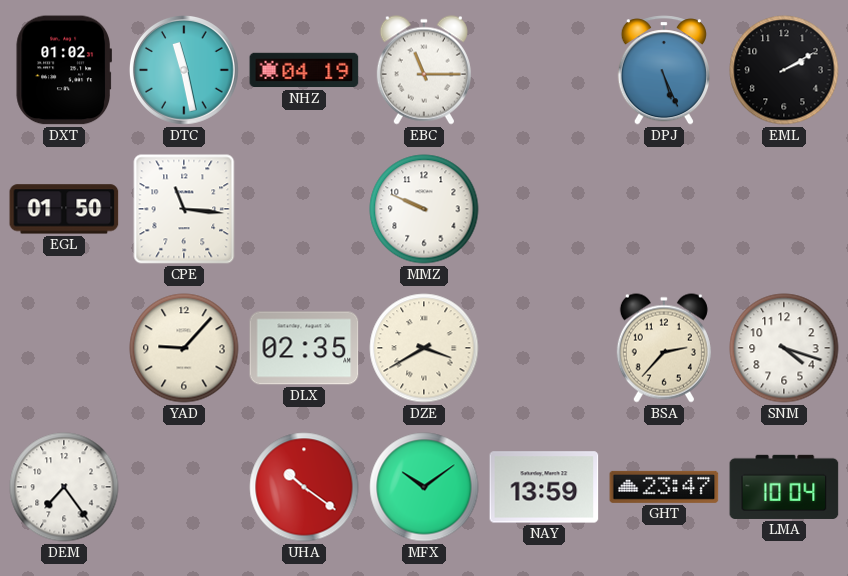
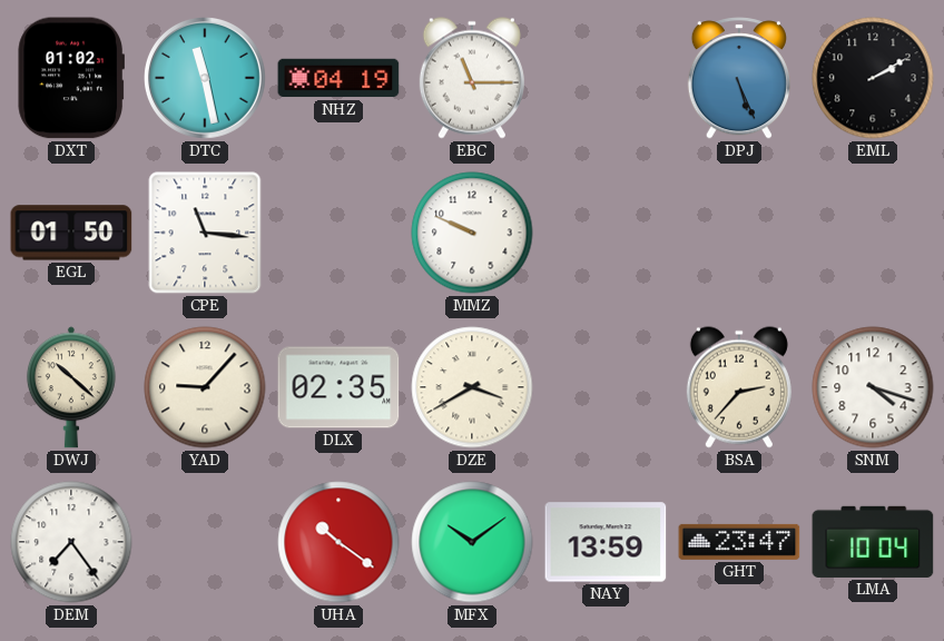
DWJ: none -> 10:22 (71, 387)
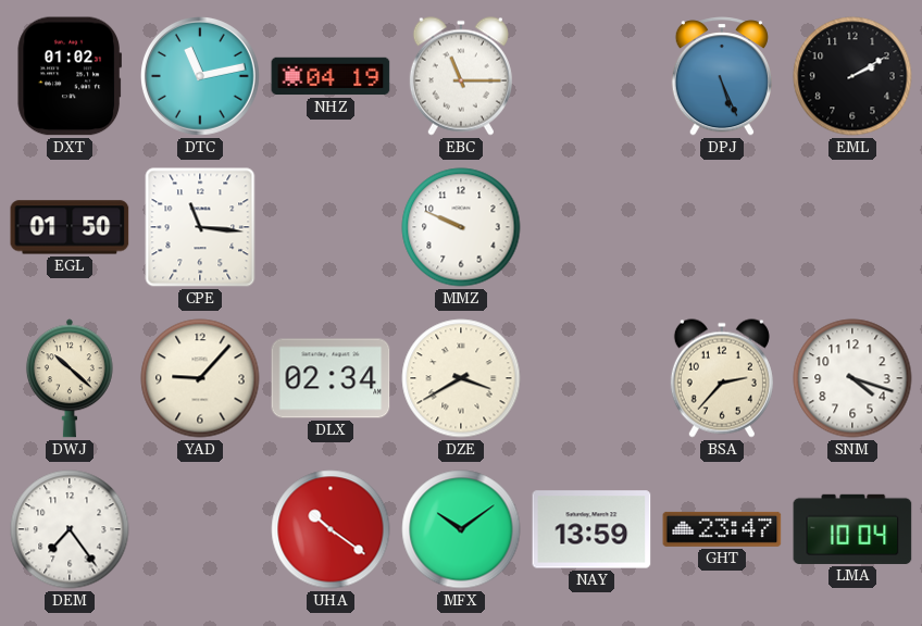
DTC: 11:28 -> 11:13 (201, 77)
DLX: 02:35 -> 02:34 (331, 378)
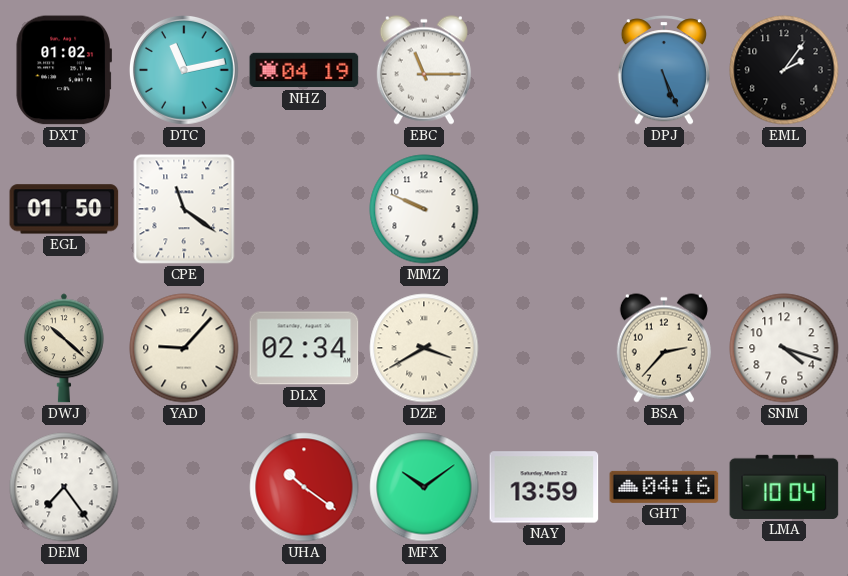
EML: 2:10 -> 2:06 (784, 70)
CPE: 11:16 -> 11:21 (184, 209)
GHT: 23:47 -> 04:16 (664, 487)
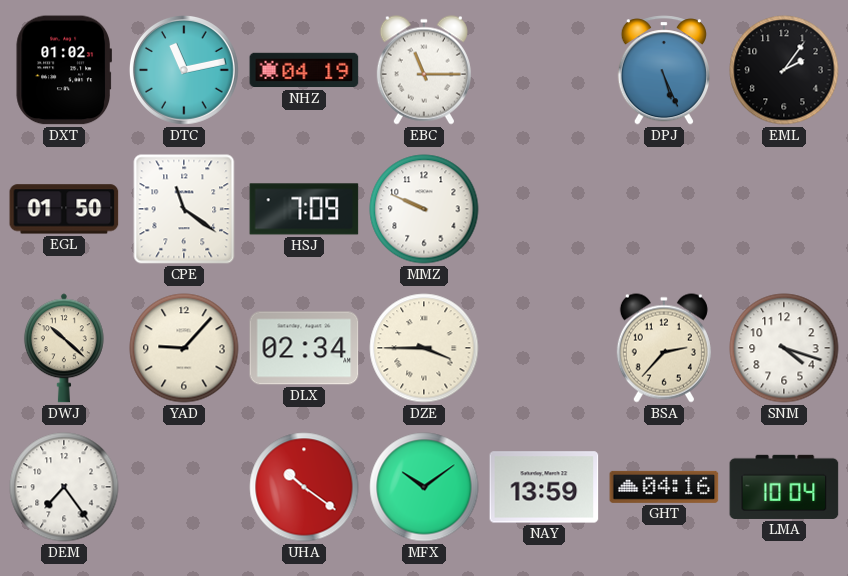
HSJ: none -> 7:09 (304, 209)
DZE: 3:40 -> 3:45 (424, 348)
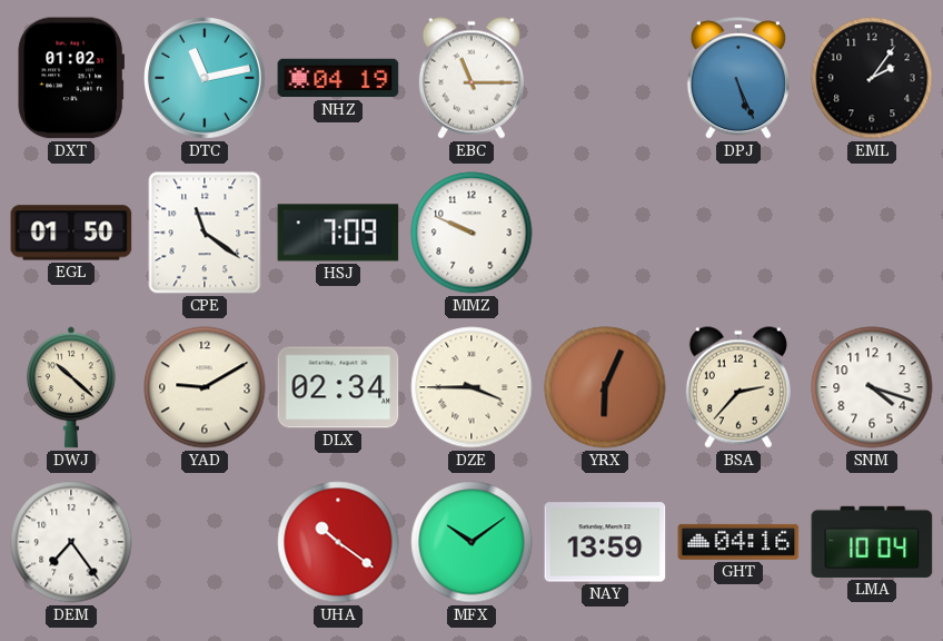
YAD: 9:07 -> 9:10 (205, 387)
YRX: none -> 6:04 (605, 387)
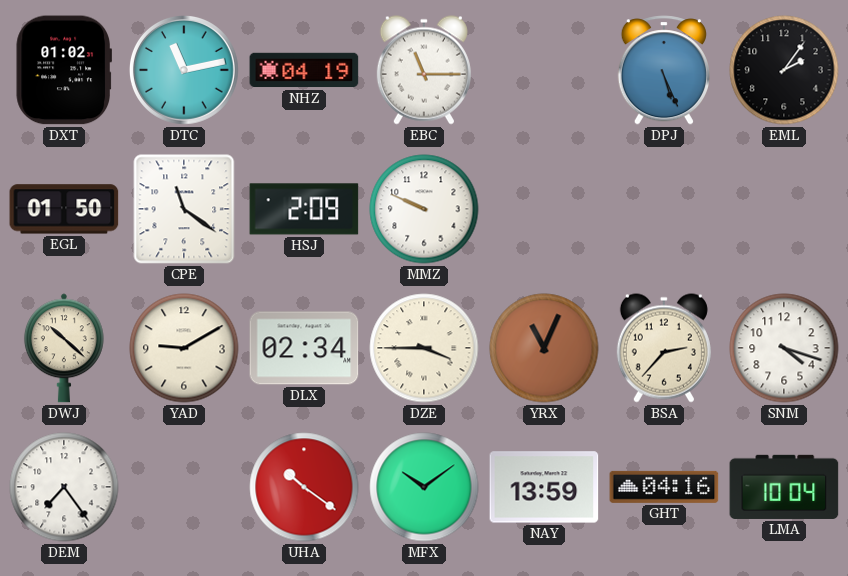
HSJ: 7:09 -> 2:09 (304, 209)
YRX: 6:04 -> 11:04 (544, 348)
